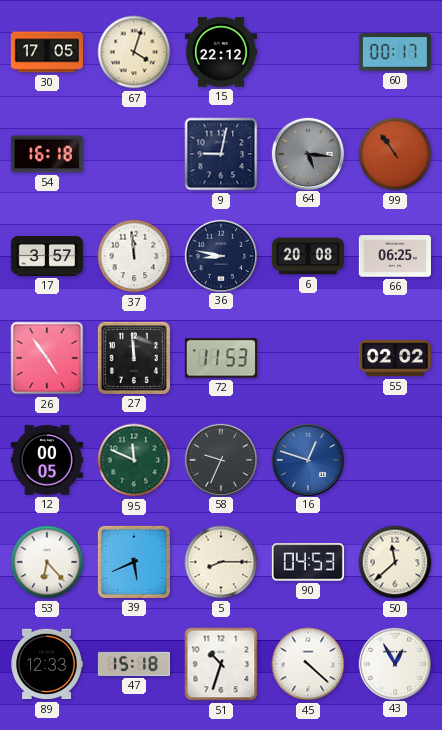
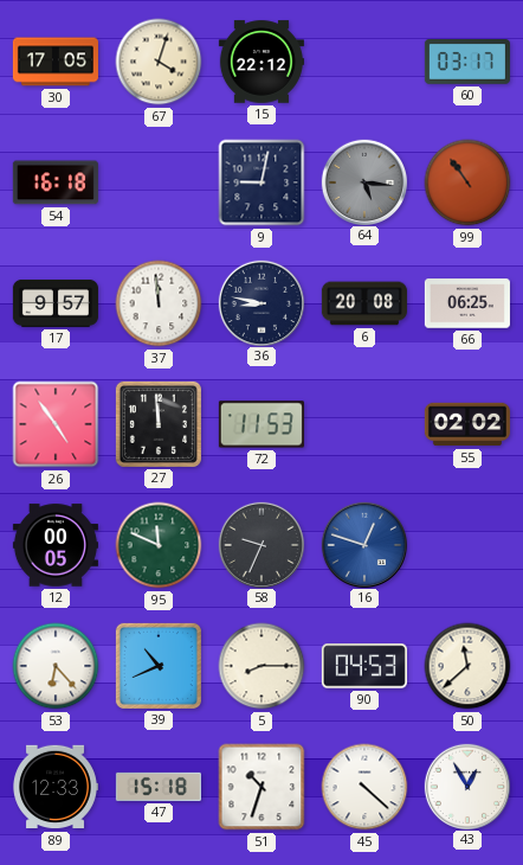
60: 00:17 -> 03:17 (467, 63)
17: 3:57 -> 9:57 (56, 303)
39: 5:41 -> 10:41 (159, 666)
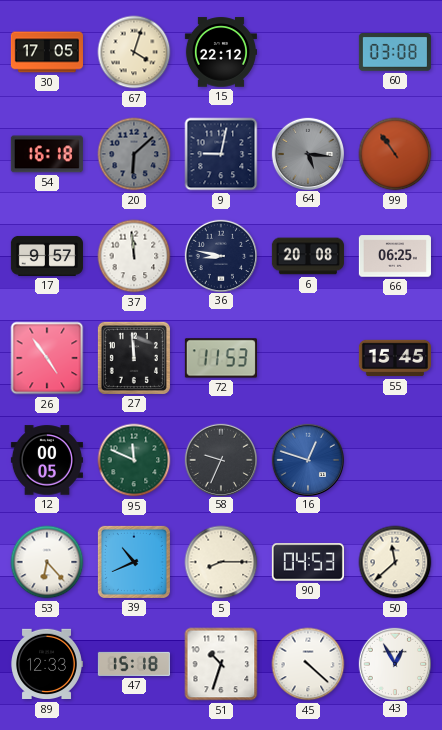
60: 03:17 -> 03:08 (395, 53)
20: none -> 6:08 (134, 154)
55: 02:02 -> 15:45 (395, 358)
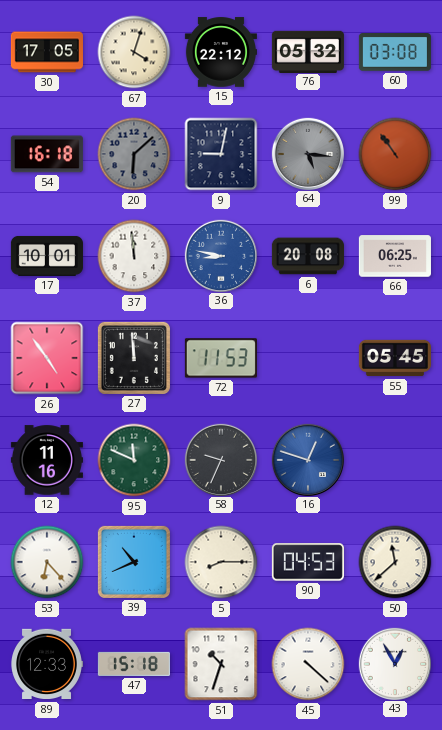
76: none -> 05:32 (308, 51)
17: 9:57 -> 10:01 (47, 256)
36 dial: navy -> blue (220, 255)
55: 15:45 -> 05:45 (395, 358)
12: 00:05 -> 11:16 (47, 460)
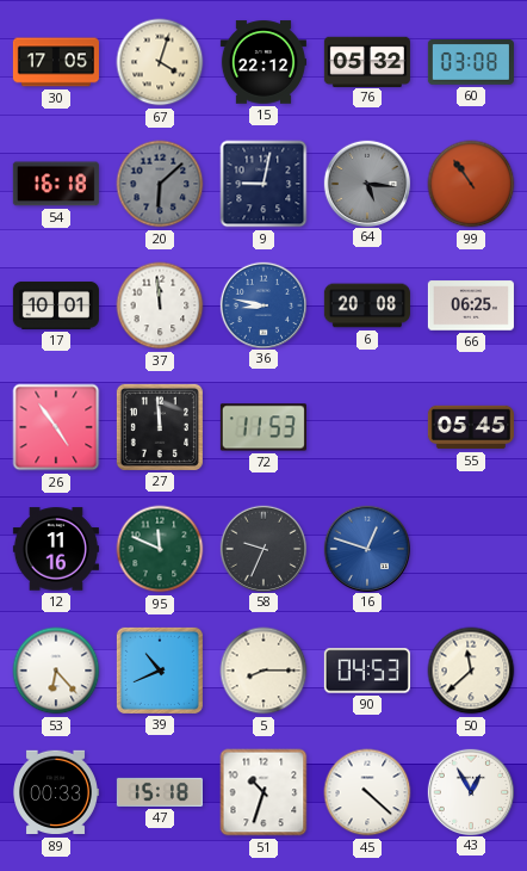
89: 12:33 -> 00:33 (56, 792)
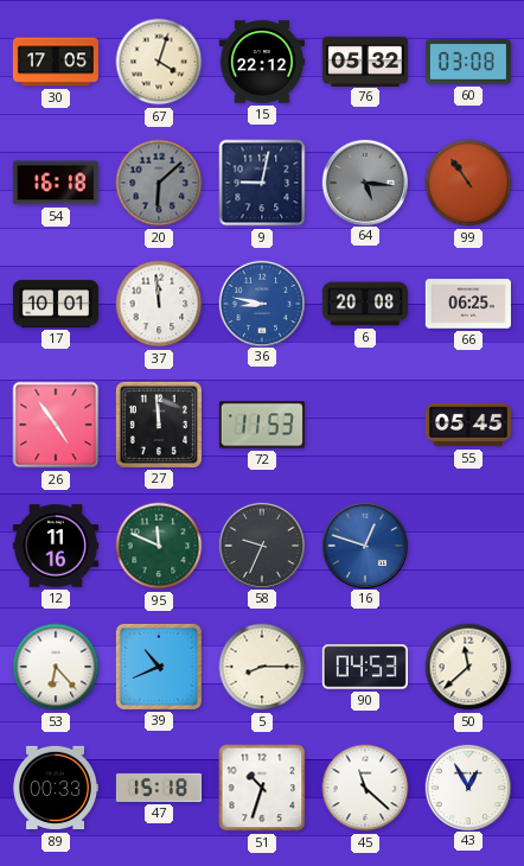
45: 4:22 -> 11:22 (365, 788)
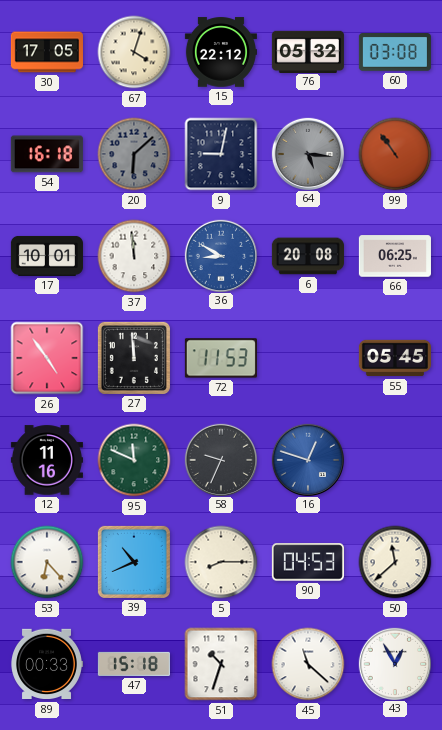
36: 8:47 -> 8:50 (220, 255)
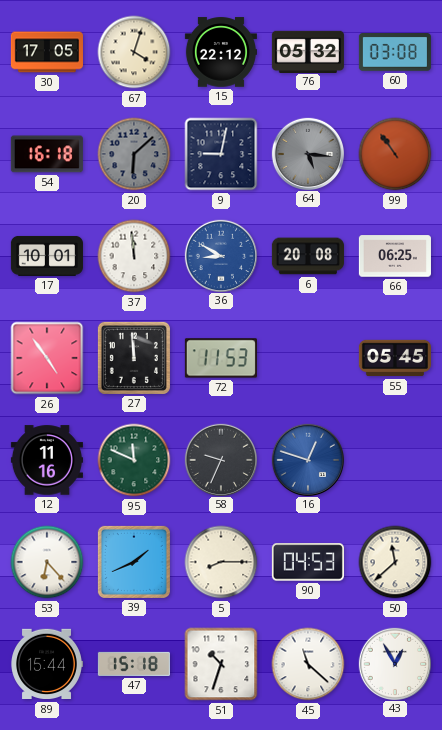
39: 10:41 -> 1:41 (134, 562)
89: 00:33 -> 15:44 (47, 664)
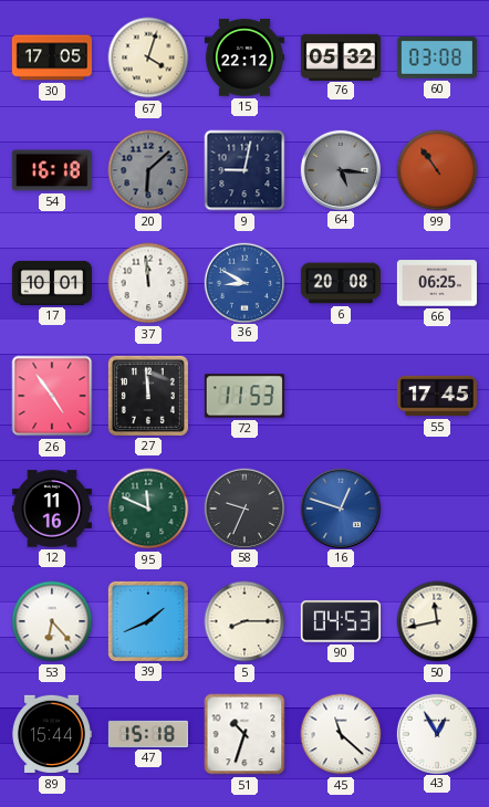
55: 05:45 -> 17:45 (437, 396)
50: 11:38 -> 11:43 (437, 621)
